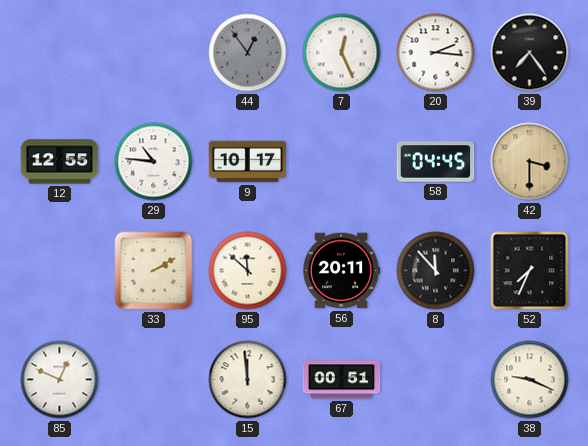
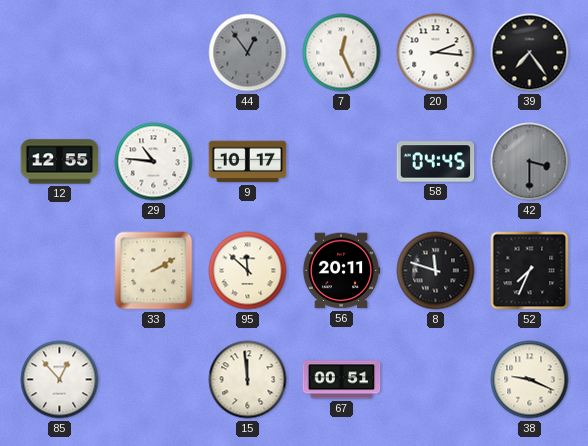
42 dial: champagne -> grey (530, 162)
8: 11:53 -> 11:48 (436, 271)
85: 12:49 -> 12:53 (60, 380)
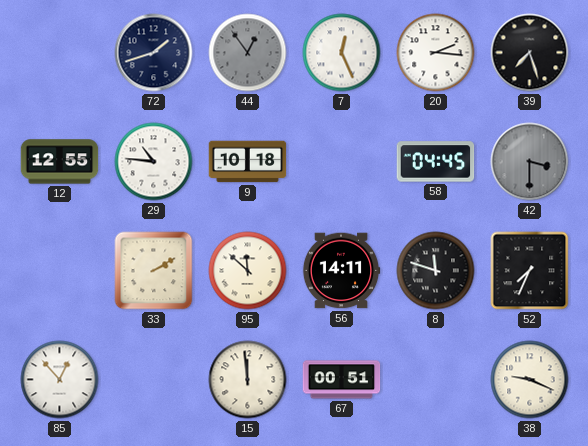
72: none -> 1:42 (154, 53)
39: 7:24 -> 7:27 (530, 53)
9: 10:17 -> 10:18 (248, 162)
56: 20:11 -> 14:11 (341, 271)
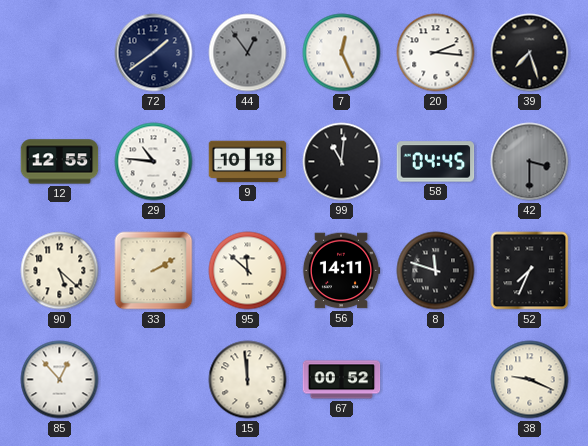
72: 1:42 -> 1:39 (154, 53)
99: none -> 11:01 (342, 162)
90: none -> 5:22 (60, 271)
67: 00:51 -> 00:52 (342, 380)
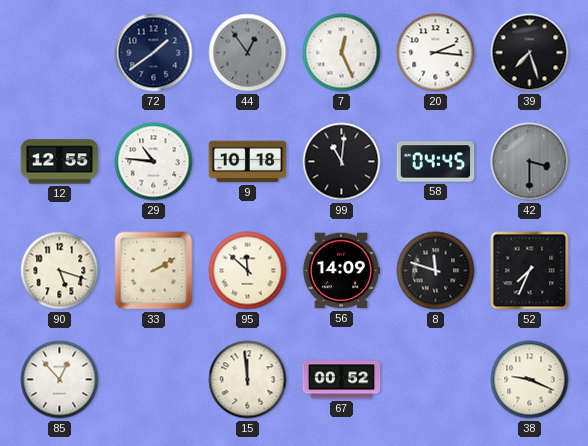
90: 5:22 -> 5:18 (60, 271)
56: 14:11 -> 14:09 (341, 271)
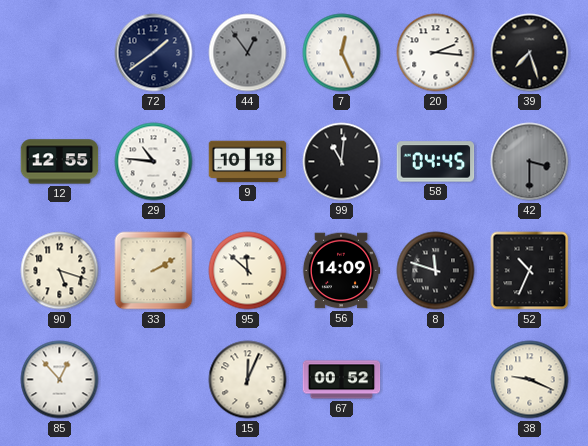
52: 7:34 -> 10:34 (530, 271)
15: 11:59 -> 12:04 (248, 380)
